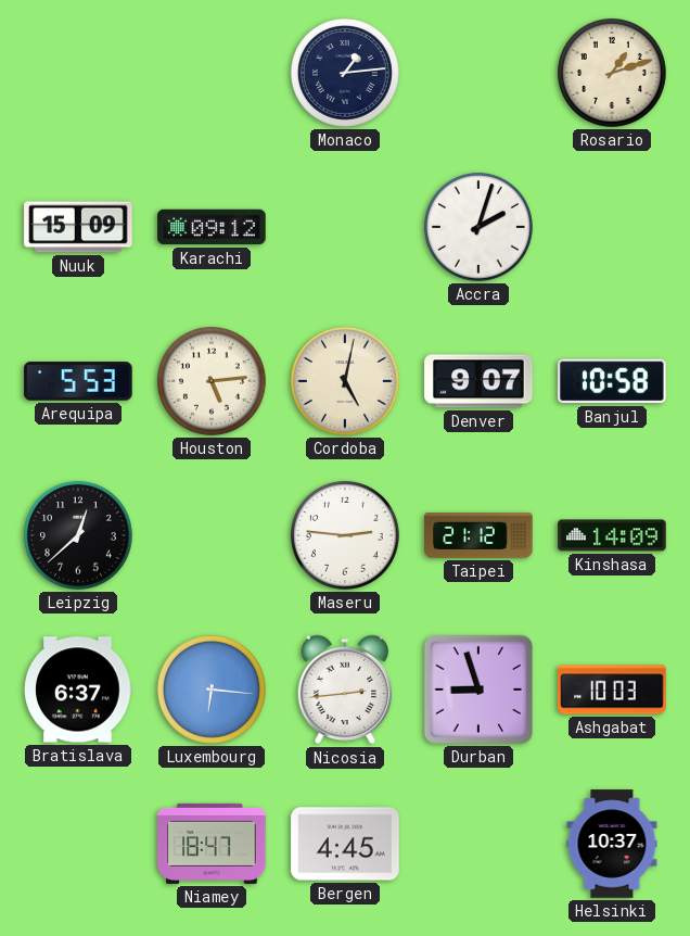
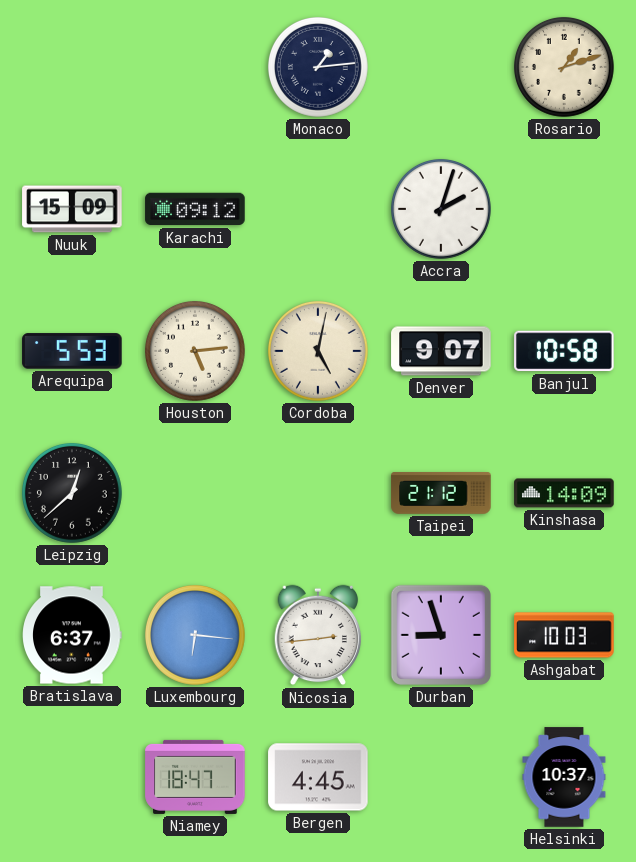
Maseru: 2:46 -> none (345, 535)
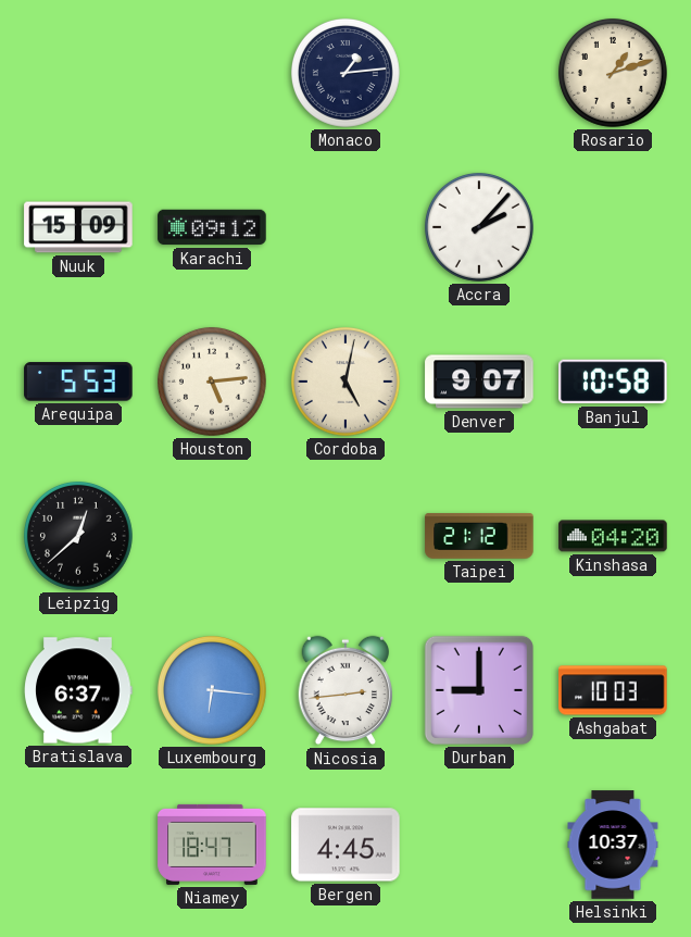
Accra: 2:03 -> 2:07 (479, 227)
Kinshasa: 14:09 -> 04:20 (613, 536)
Durban: 8:57 -> 9:00 (479, 690)
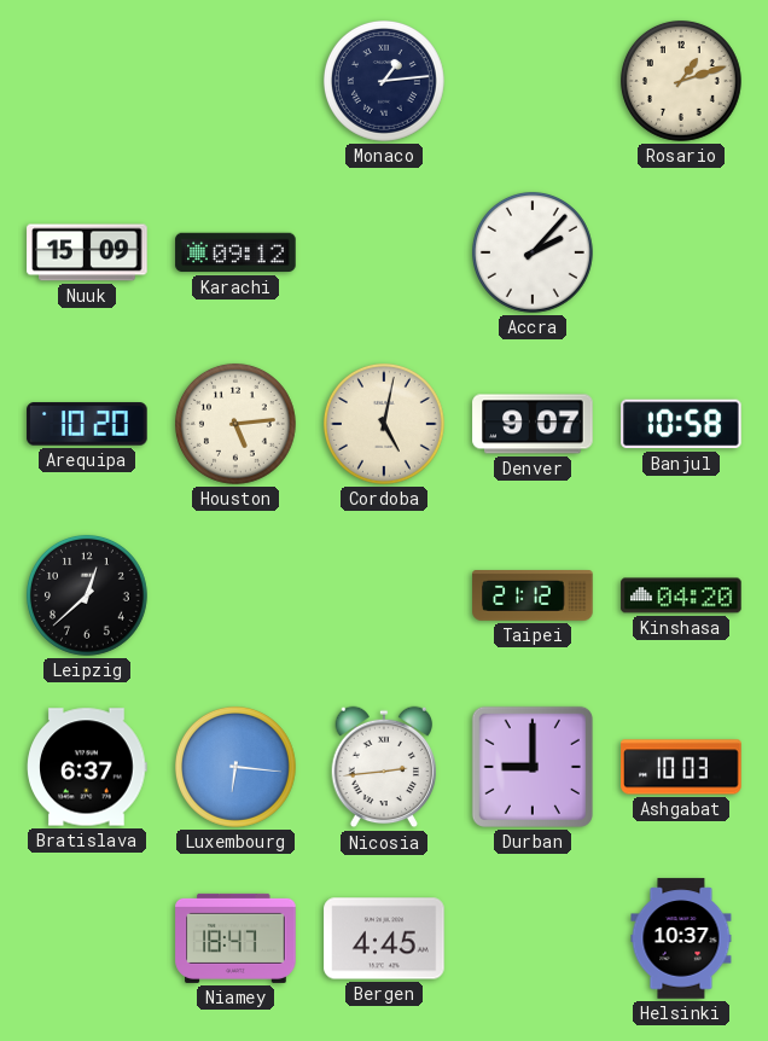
Arequipa: 5:53 -> 10:20 (87, 424)
